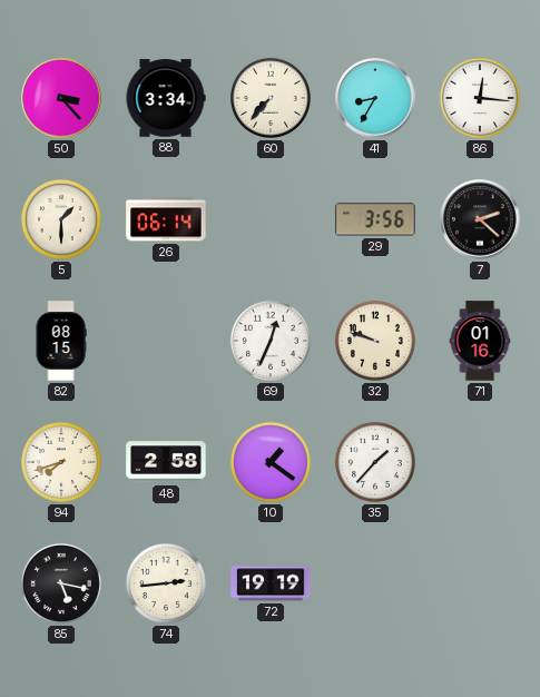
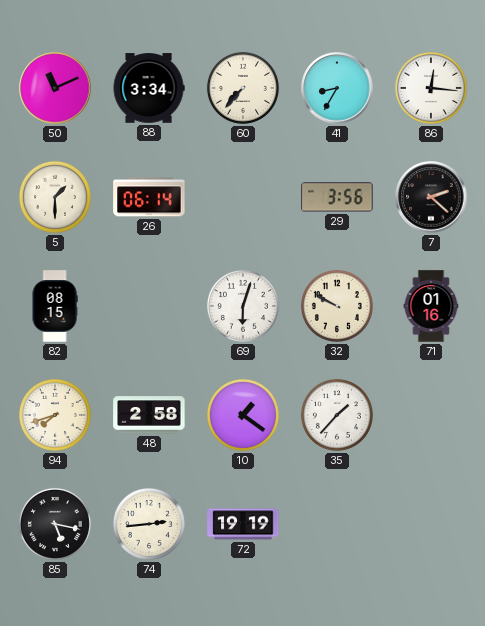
50: 3:23 -> 11:11 (55, 88)
69: 12:34 -> 6:03 (243, 306)
32: 9:48 -> 9:50 (337, 306)
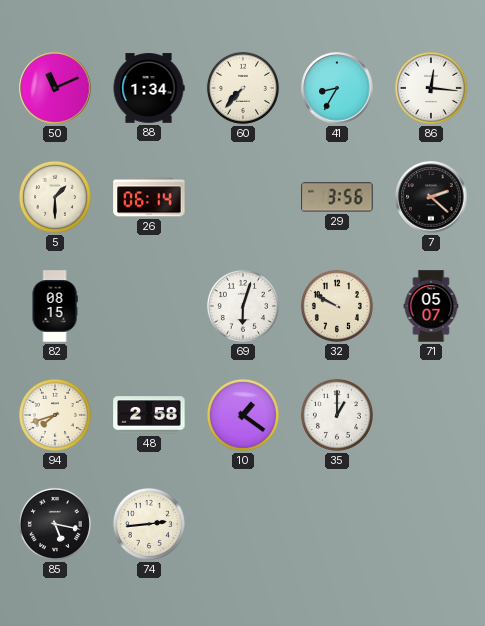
88: 3:34 -> 1:34 (149, 88)
71: 01:16 -> 05:07 (431, 306)
35: 1:37 -> 1:00 (337, 415)
72: 19:19 -> none (243, 524)
